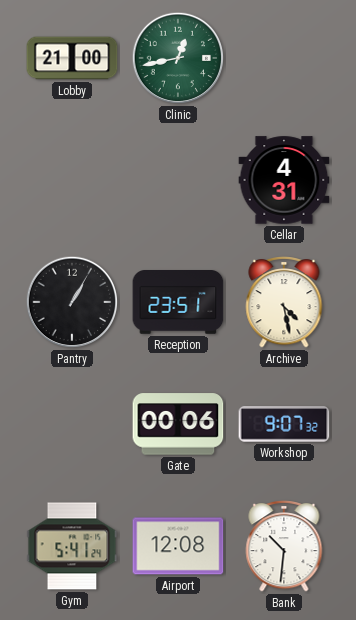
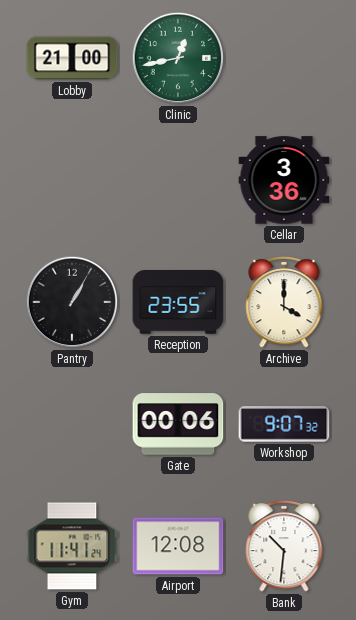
Cellar: 4:31 -> 3:36 (284, 180)
Reception: 23:51 -> 23:55 (178, 302)
Archive: 4:28 -> 4:00 (284, 303)
Gym: 5:41 -> 11:41 (72, 546)
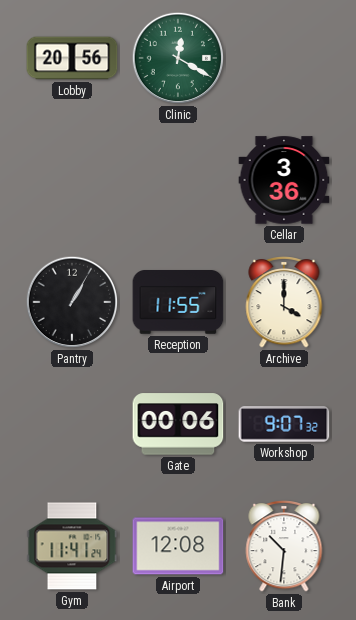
Lobby: 21:00 -> 20:56 (72, 58)
Clinic: 12:43 -> 12:20 (178, 58)
Reception: 23:55 -> 11:55 (178, 302)
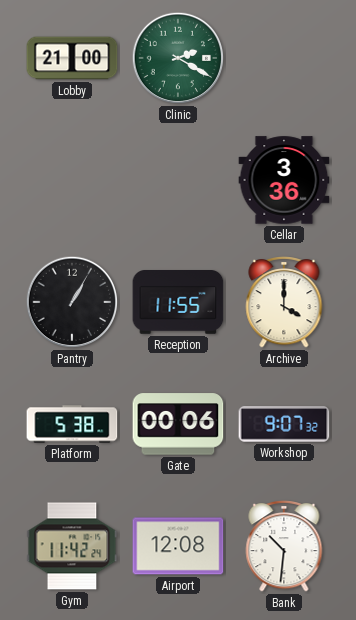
Lobby: 20:56 -> 21:00 (72, 58)
Clinic: 12:20 -> 2:20 (178, 58)
Platform: none -> 5:38 (72, 424)
Gym: 11:41 -> 11:42 (72, 546)
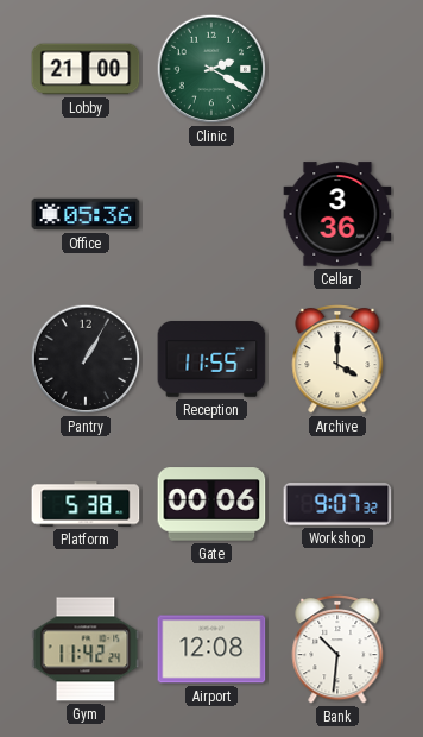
Office: none -> 05:36 (86, 214)
